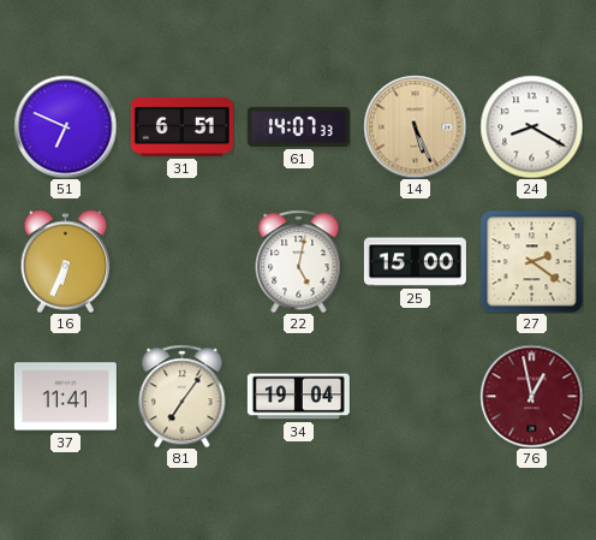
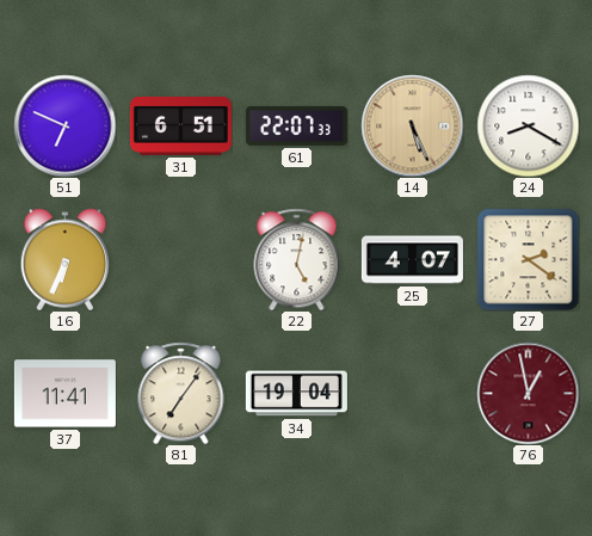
61: 14:07 -> 22:07 (296, 125)
25: 15:00 -> 4:07 (412, 260)
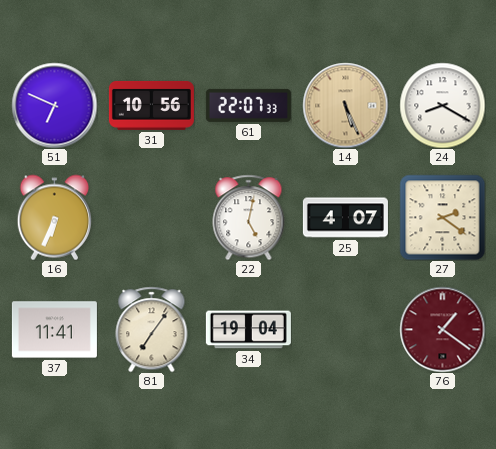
31: 6:51 -> 10:56 (151, 105)
76: 12:58 -> 1:21 (442, 329)
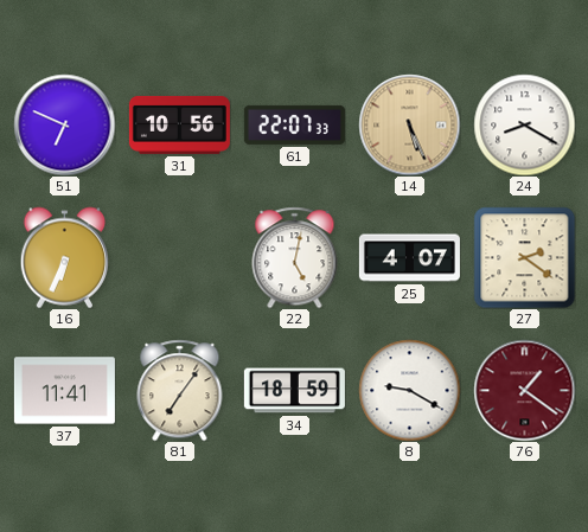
34: 19:04 -> 18:59 (294, 391)
8: none -> 9:20 (409, 390)
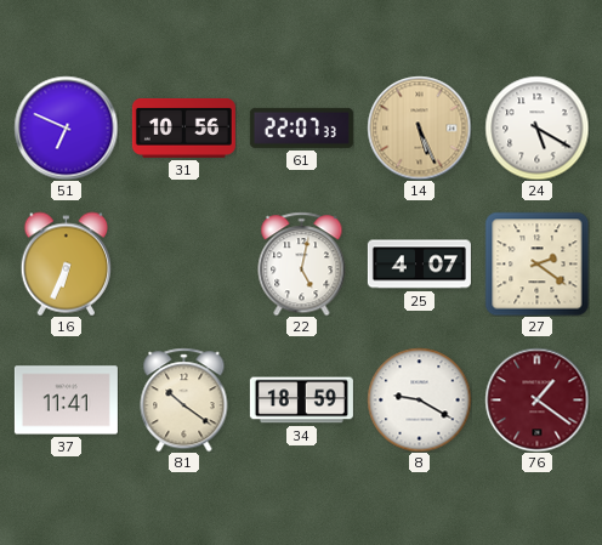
24: 8:20 -> 5:20 (536, 127)
81: 7:06 -> 10:21 (184, 399)
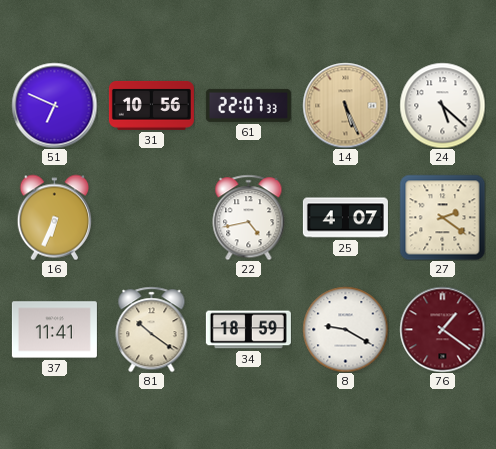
24: 5:20 -> 5:22 (442, 105)
22: 5:02 -> 4:43 (249, 217)
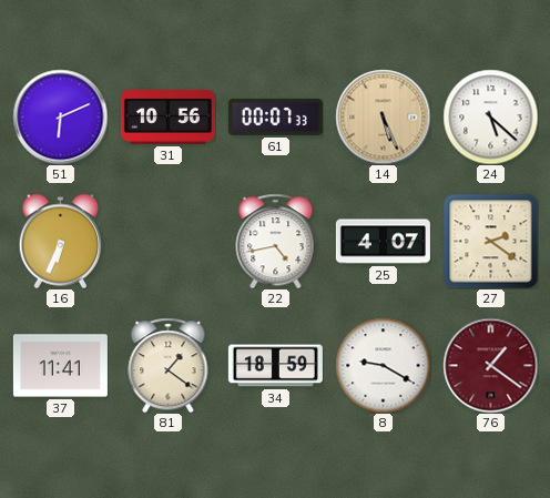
51: 6:49 -> 6:11 (60, 116)
61: 22:07 -> 00:07 (275, 116)
81: 10:21 -> 1:21 (169, 365)
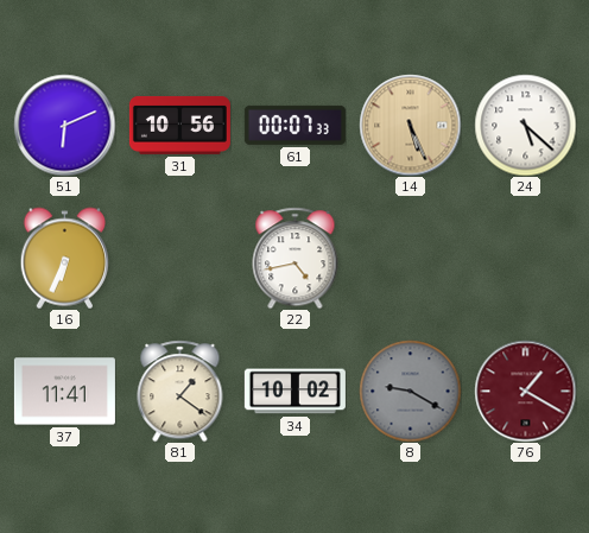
25: 4:07 -> none (383, 242)
27: 2:21 -> none (490, 241)
34: 18:59 -> 10:02 (294, 392)
8 dial: white -> grey (410, 391)
76: 1:21 -> 1:20 (525, 391)
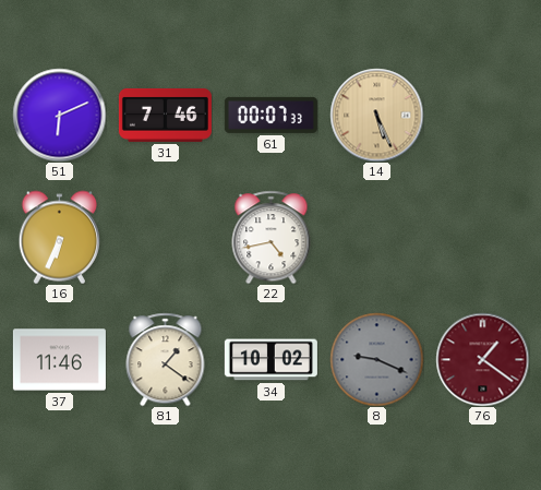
31: 10:56 -> 7:46 (165, 115)
24: 5:22 -> none (525, 125)
37: 11:41 -> 11:46 (59, 360)
8: 9:20 -> 9:19 (376, 359)
76: 1:20 -> 1:21 (482, 359)
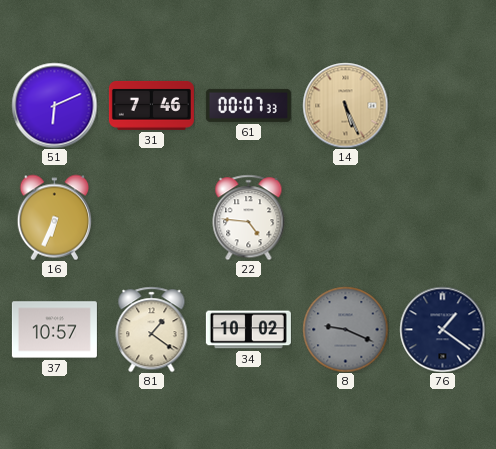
22: 4:43 -> 4:46 (249, 217)
37: 11:46 -> 10:57 (54, 330)
76 dial: burgundy -> navy (442, 329)
